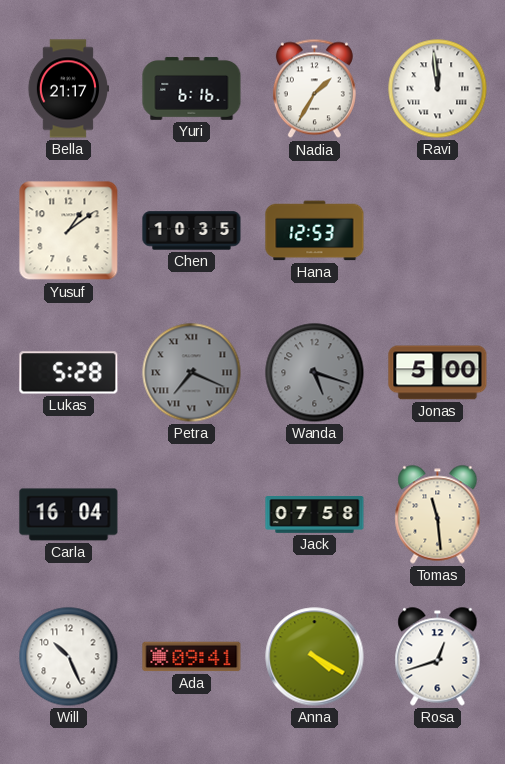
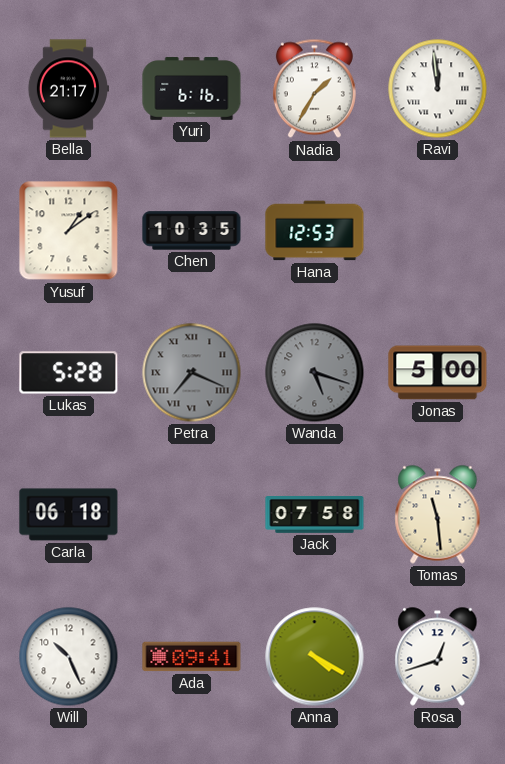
Carla: 16:04 -> 06:18 (69, 515)
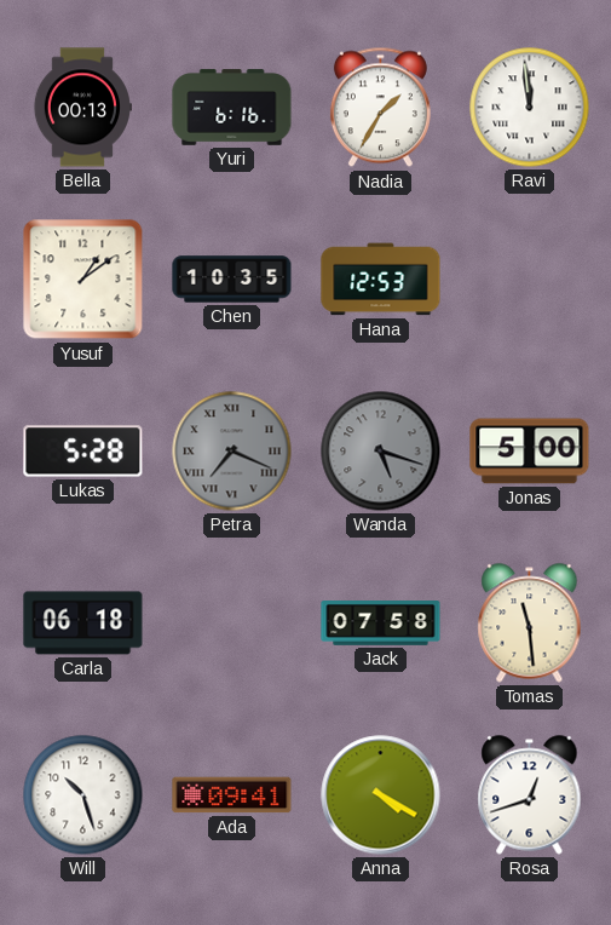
Bella: 21:17 -> 00:13 (81, 108)
Will: 10:26 -> 10:27 (83, 795)
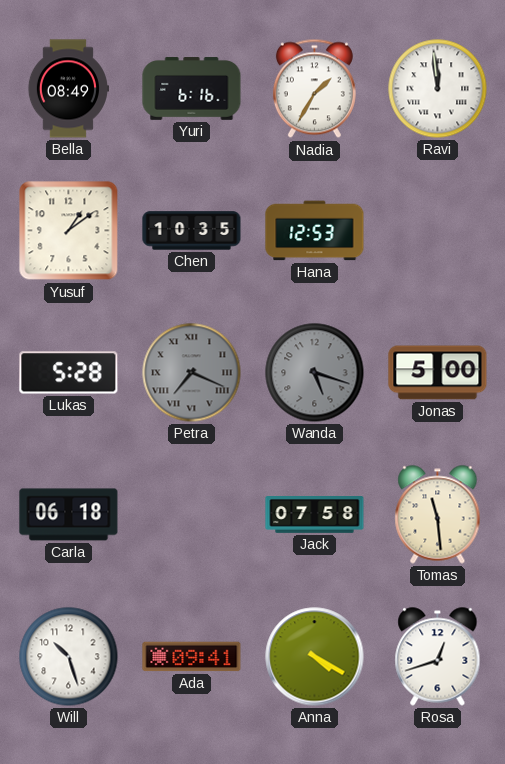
Bella: 00:13 -> 08:49 (67, 89)
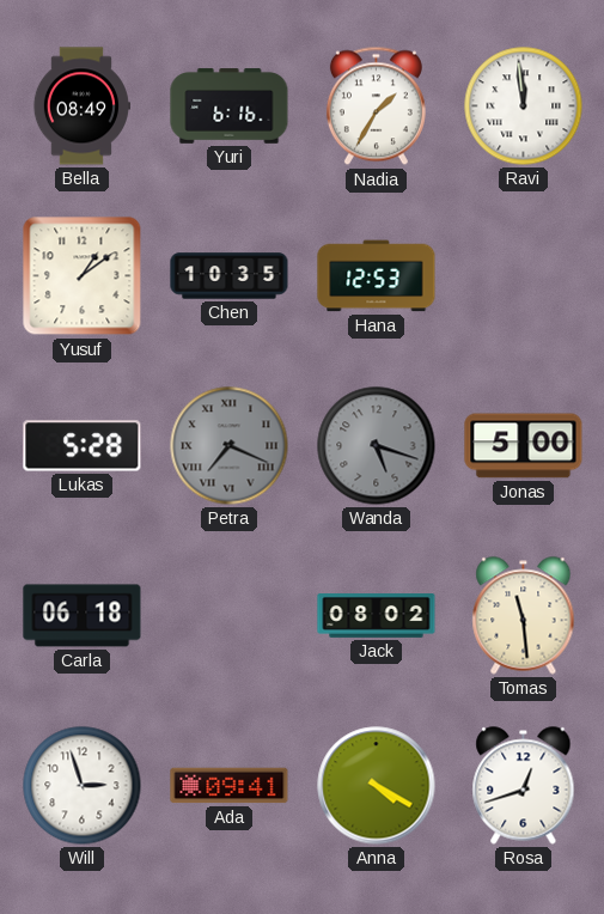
Jack: 07:58 -> 08:02 (377, 616)
Will: 10:27 -> 2:57 (83, 786)
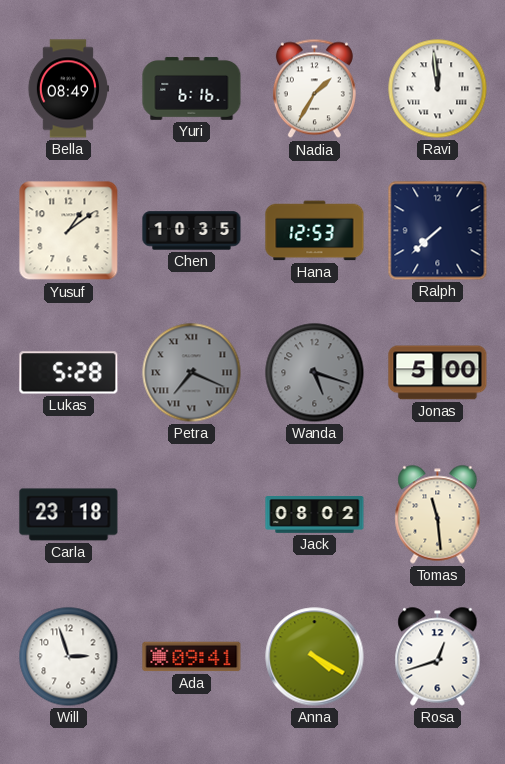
Ralph: none -> 7:38 (438, 231)
Carla: 06:18 -> 23:18 (69, 515)
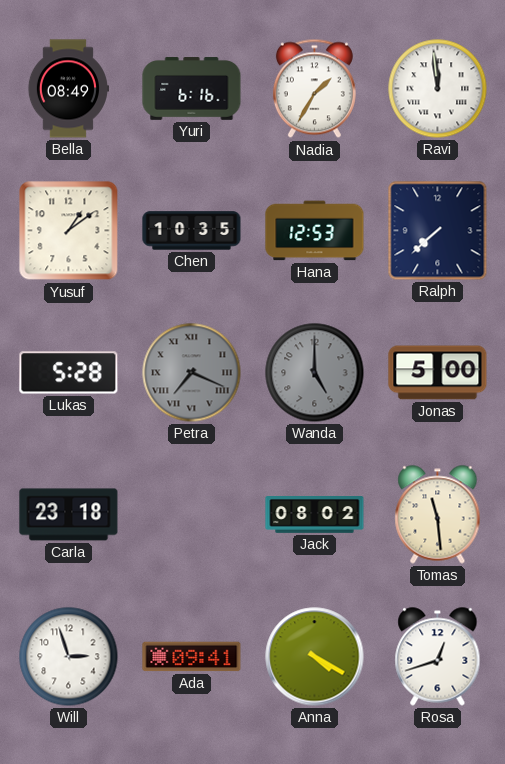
Wanda: 5:18 -> 5:00 (315, 373)
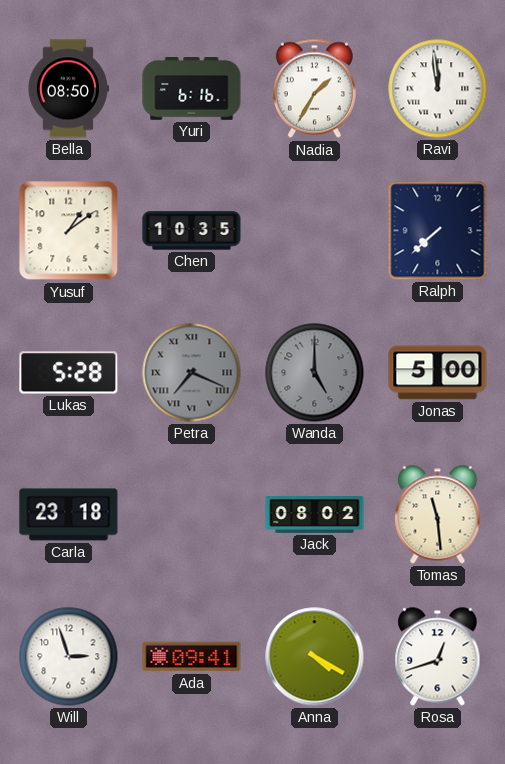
Bella: 08:49 -> 08:50 (67, 89)
Hana: 12:53 -> none (315, 231)
